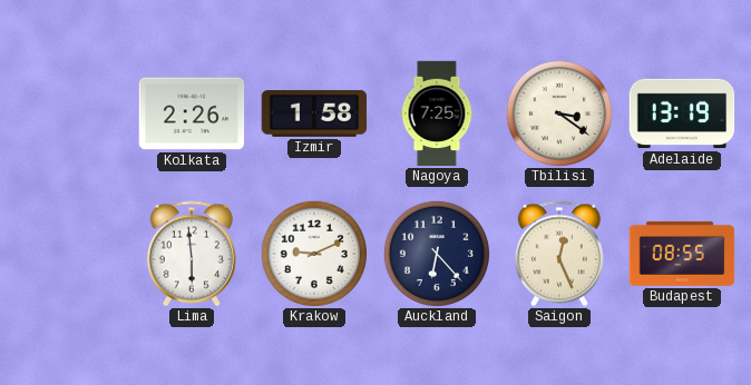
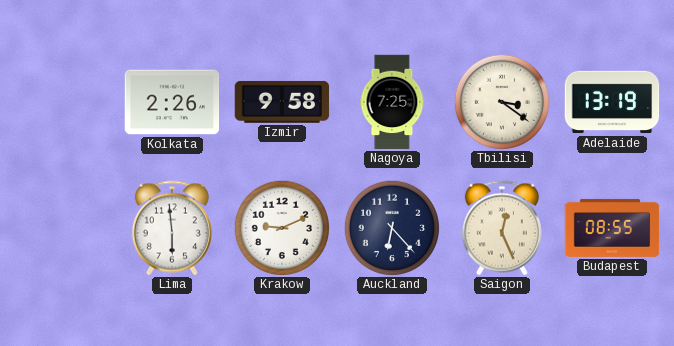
Izmir: 1:58 -> 9:58 (282, 102)
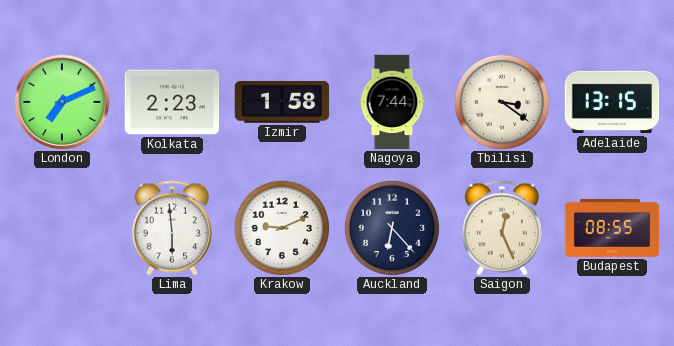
London: none -> 7:11 (62, 102)
Kolkata: 2:26 -> 2:23 (172, 102)
Izmir: 9:58 -> 1:58 (282, 102)
Nagoya: 7:25 -> 7:44 (392, 102)
Adelaide: 13:19 -> 13:15 (612, 102)
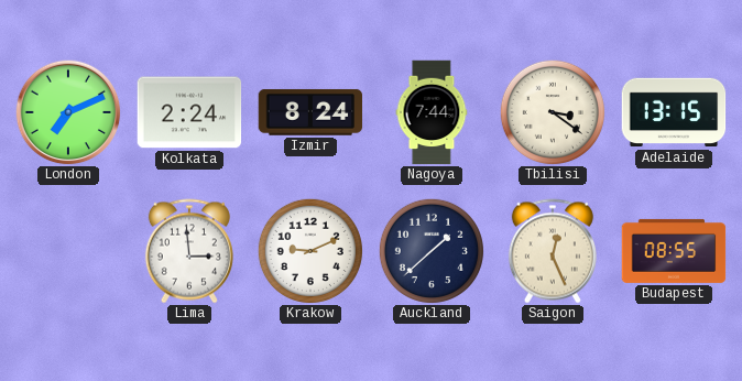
Kolkata: 2:23 -> 2:24 (189, 112)
Izmir: 1:58 -> 8:24 (310, 112)
Lima: 5:59 -> 2:59 (189, 251)
Auckland: 6:23 -> 1:38 (432, 251)
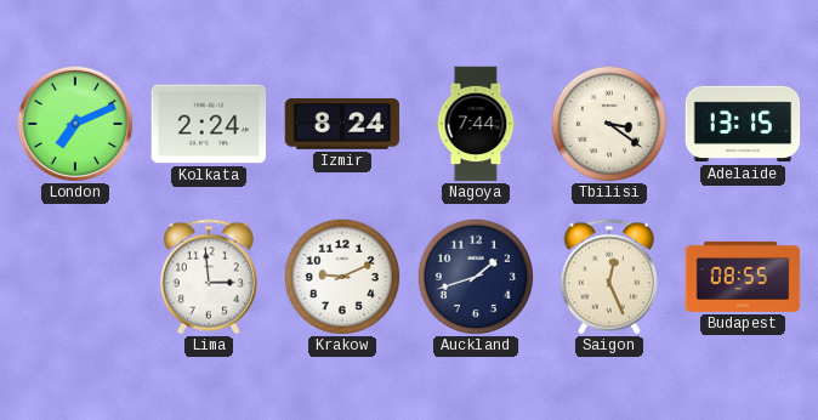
Auckland: 1:38 -> 1:42 (476, 277)
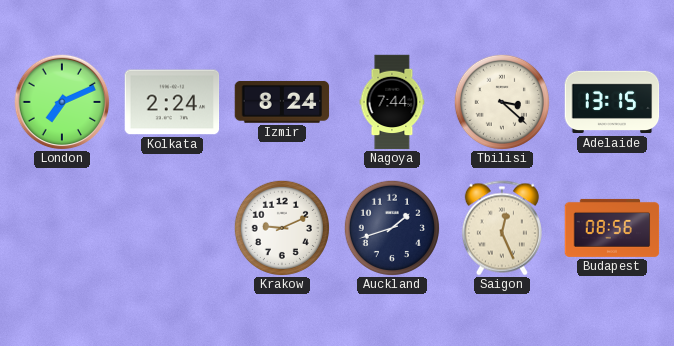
Tbilisi: 3:21 -> 3:22 (502, 102)
Lima: 2:59 -> none (209, 277)
Budapest: 08:55 -> 08:56 (612, 228)
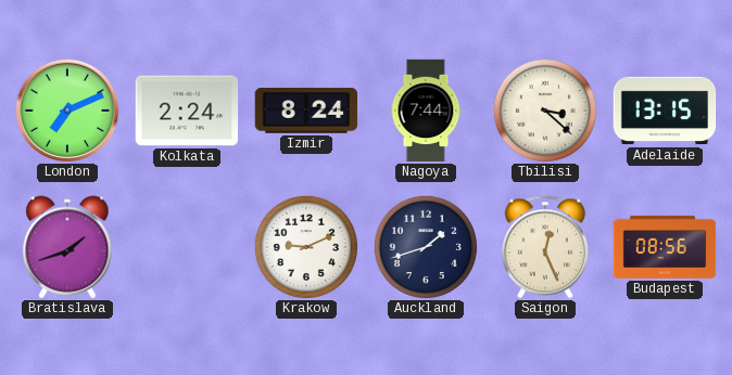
Bratislava: none -> 1:42 (67, 247)
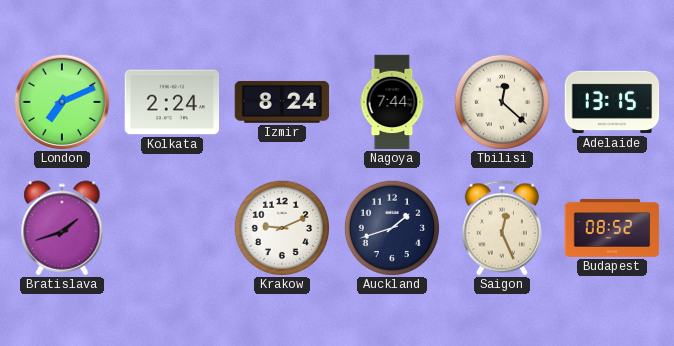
Tbilisi: 3:22 -> 12:22 (502, 102)
Budapest: 08:56 -> 08:52 (612, 228)
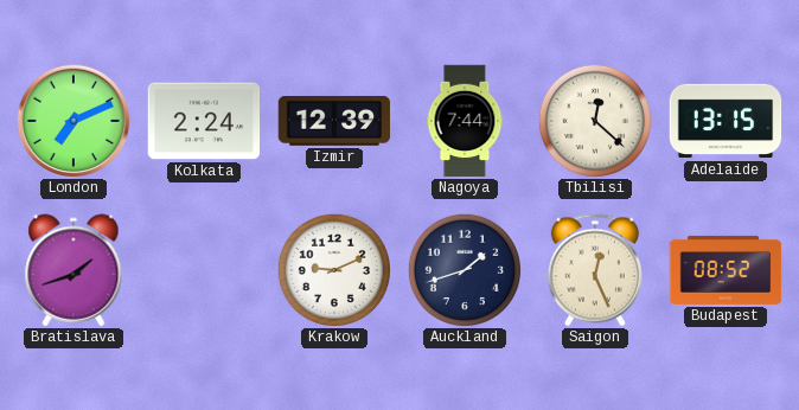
Izmir: 8:24 -> 12:39 (334, 121)
